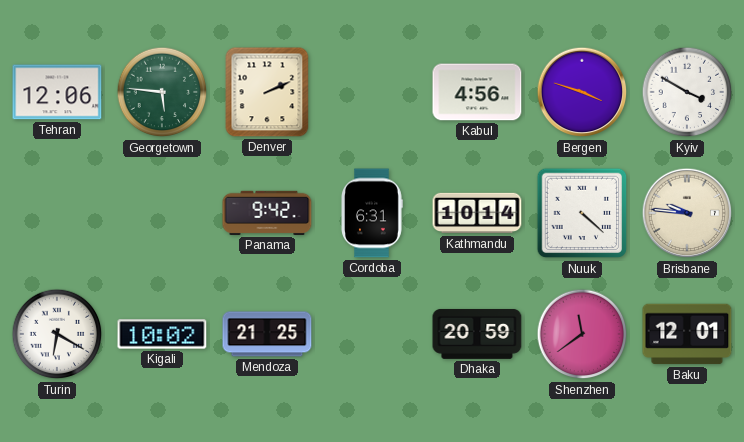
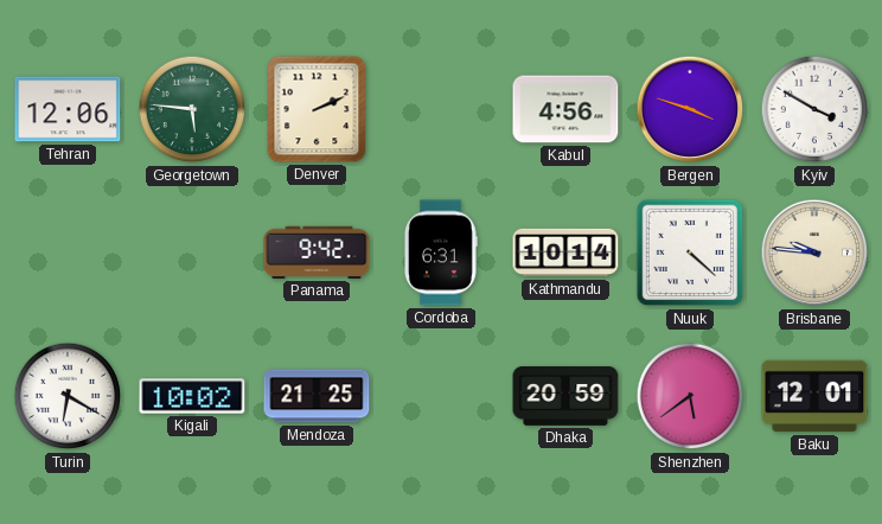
Shenzhen: 11:39 -> 5:39 (690, 396)
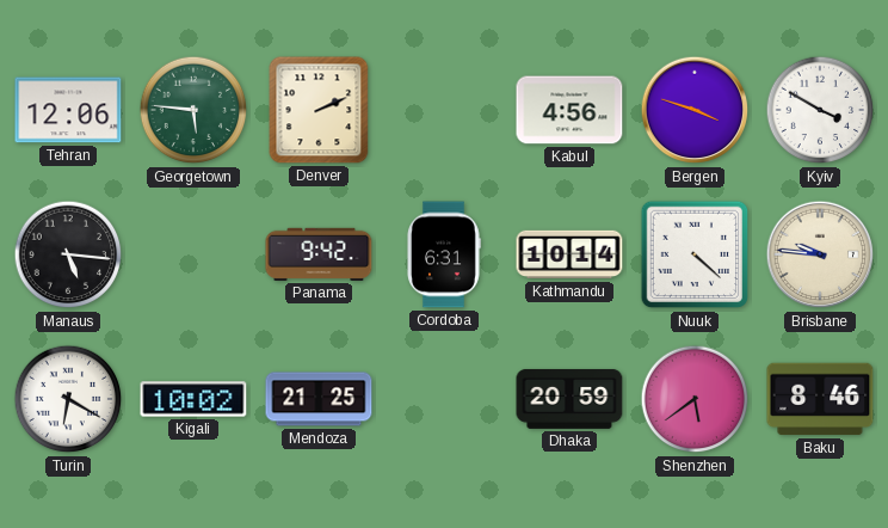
Manaus: none -> 5:16 (68, 254)
Baku: 12:01 -> 8:46 (820, 399)
